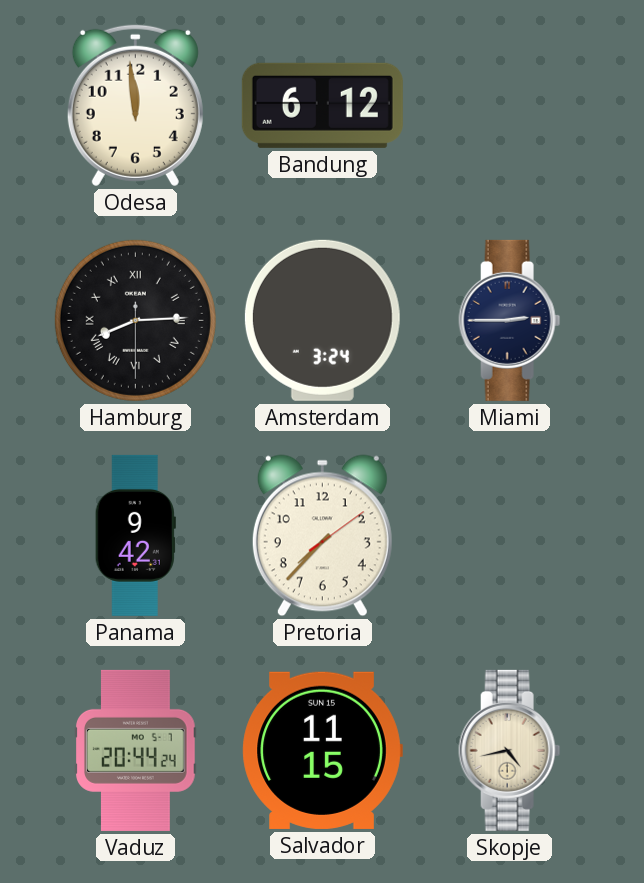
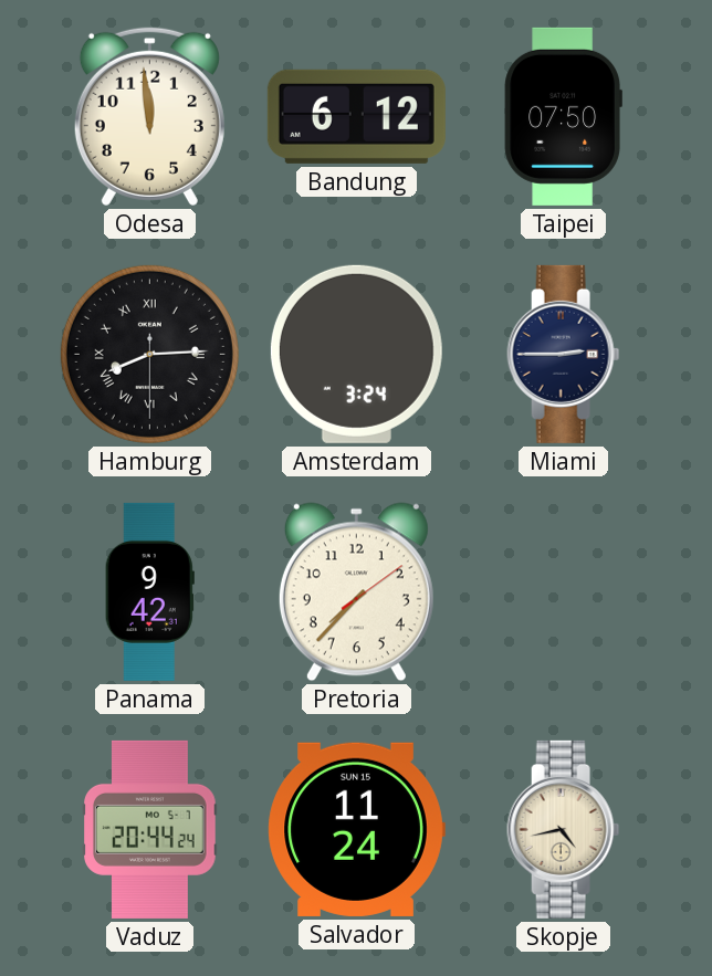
Taipei: none -> 07:50 (563, 116)
Salvador: 11:15 -> 11:24 (356, 829)
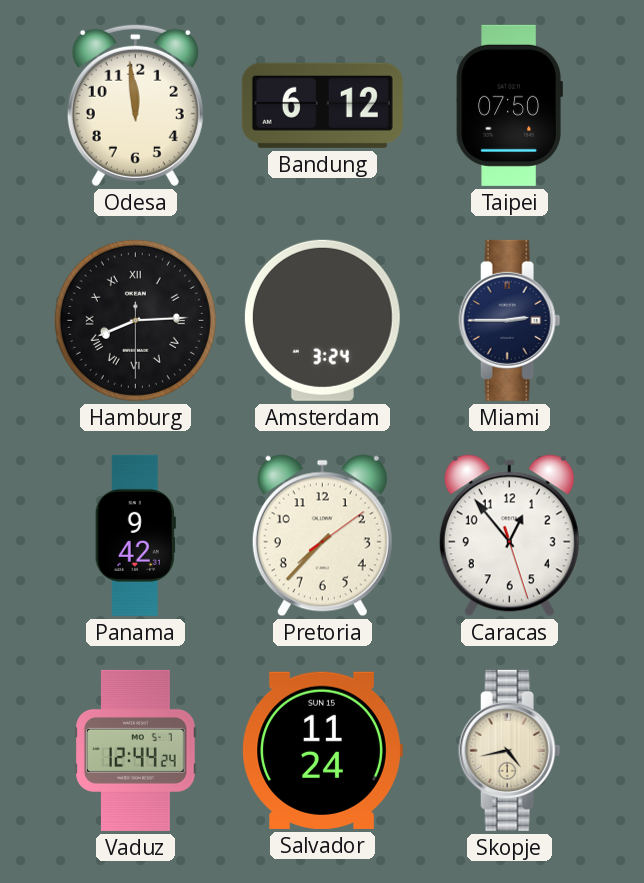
Caracas: none -> 12:53 (509, 536)
Vaduz: 20:44 -> 12:44 (136, 750)
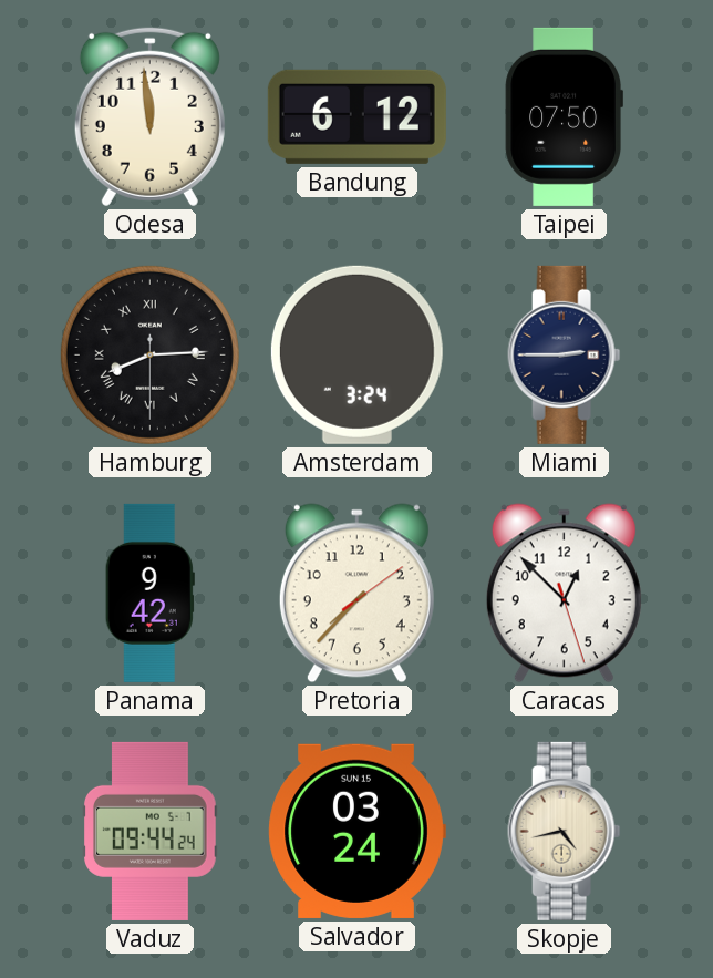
Caracas: 12:53 -> 12:52 (564, 594)
Vaduz: 12:44 -> 09:44 (151, 831)
Salvador: 11:24 -> 03:24 (356, 831)
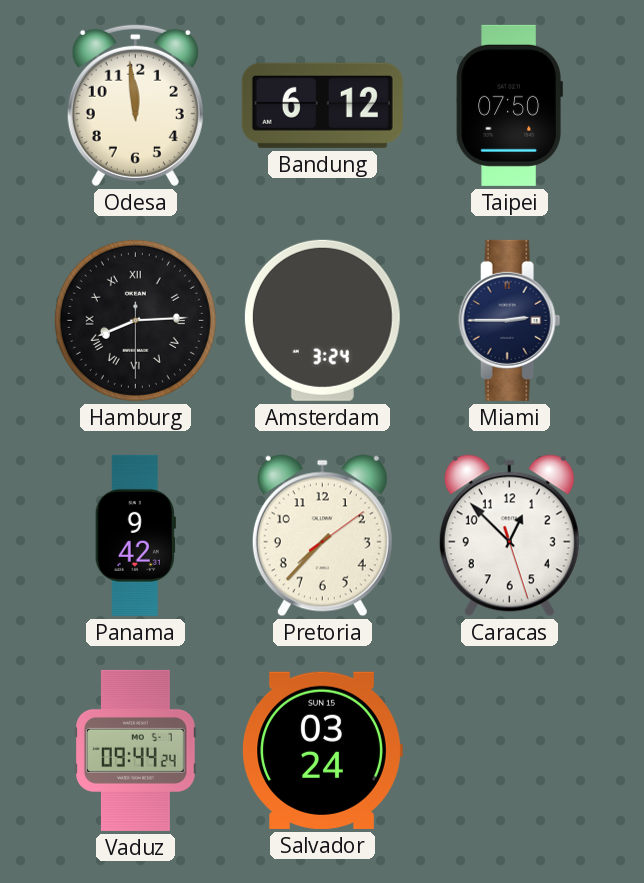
Skopje: 4:43 -> none (565, 831)
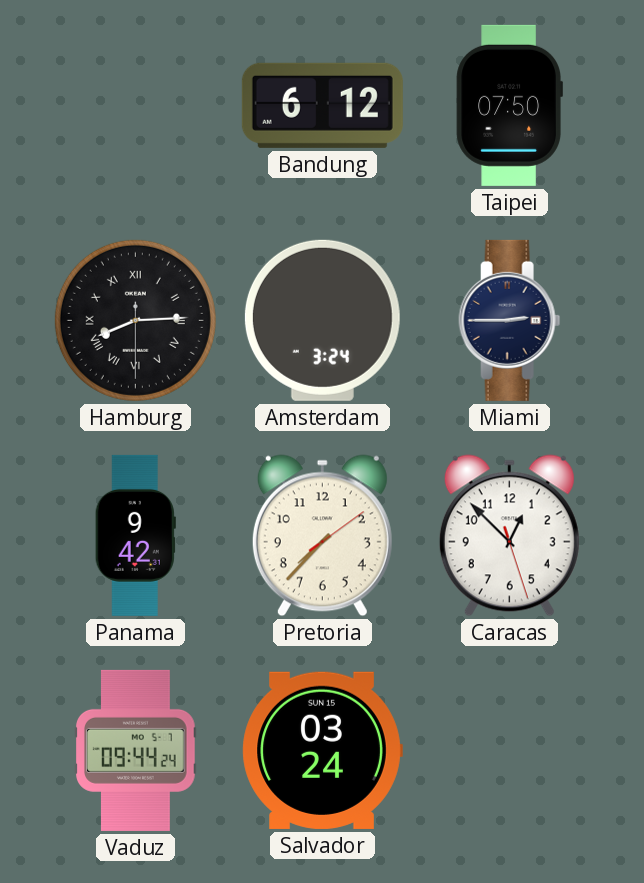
Odesa: 11:59 -> none (135, 105)
